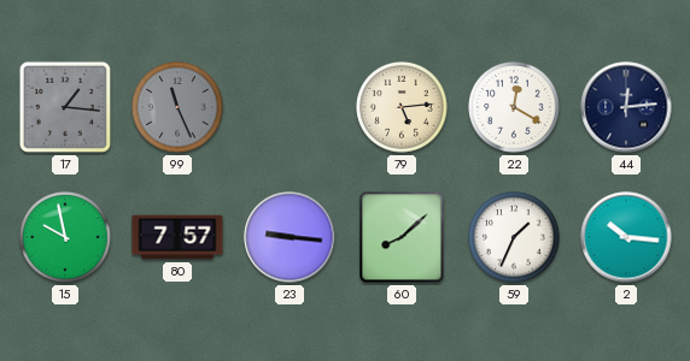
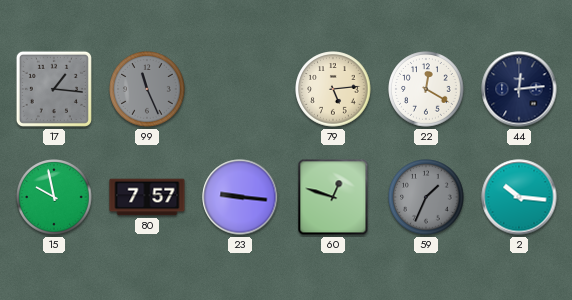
60: 8:08 -> 12:48 (333, 197)
59 dial: white -> grey (426, 197)
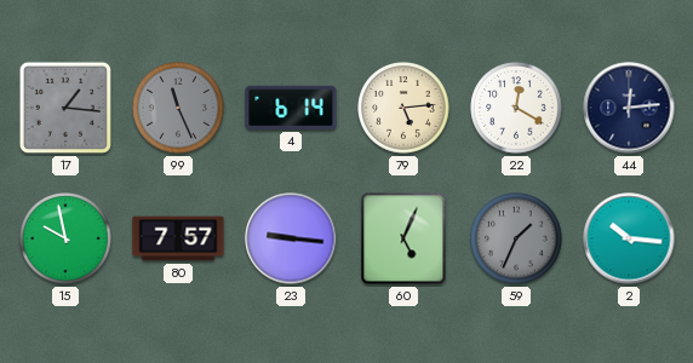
4: none -> 6:14 (291, 108)
60: 12:48 -> 5:04 (403, 238)
